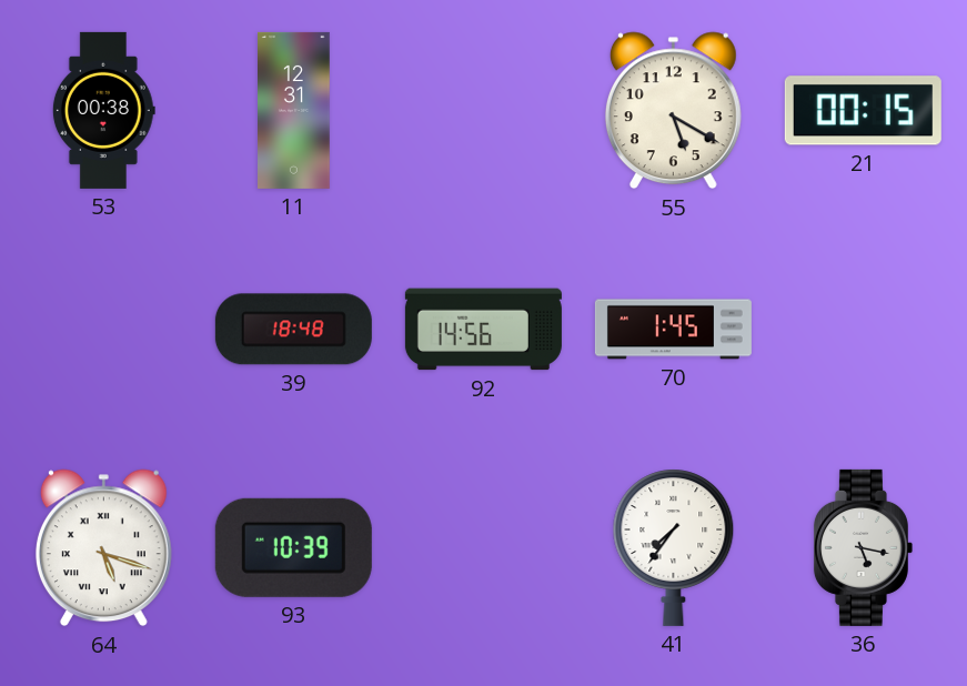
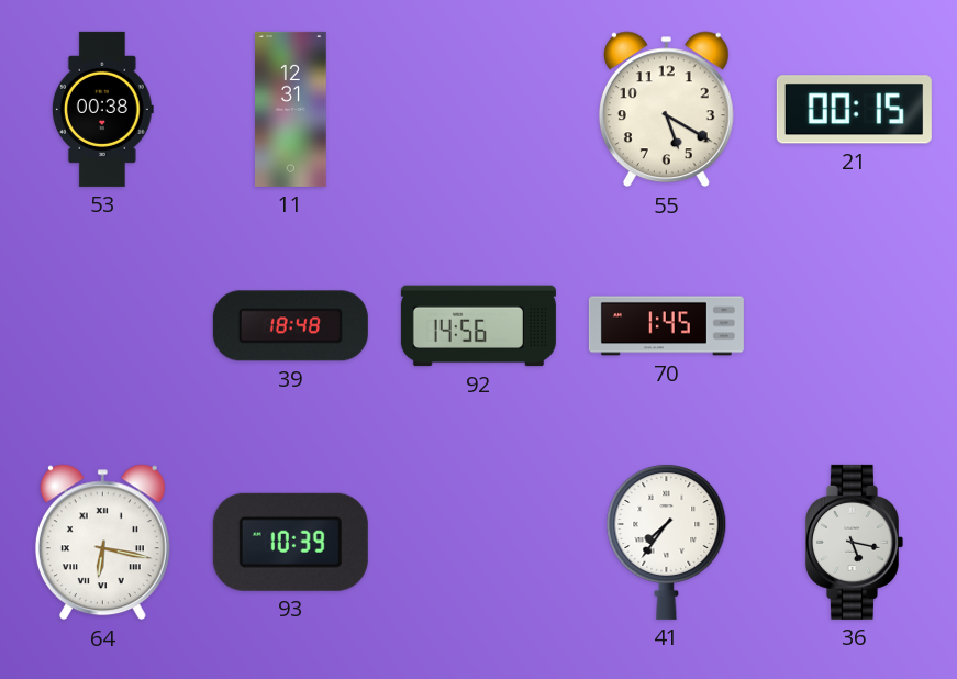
64: 5:18 -> 6:17 (102, 543)
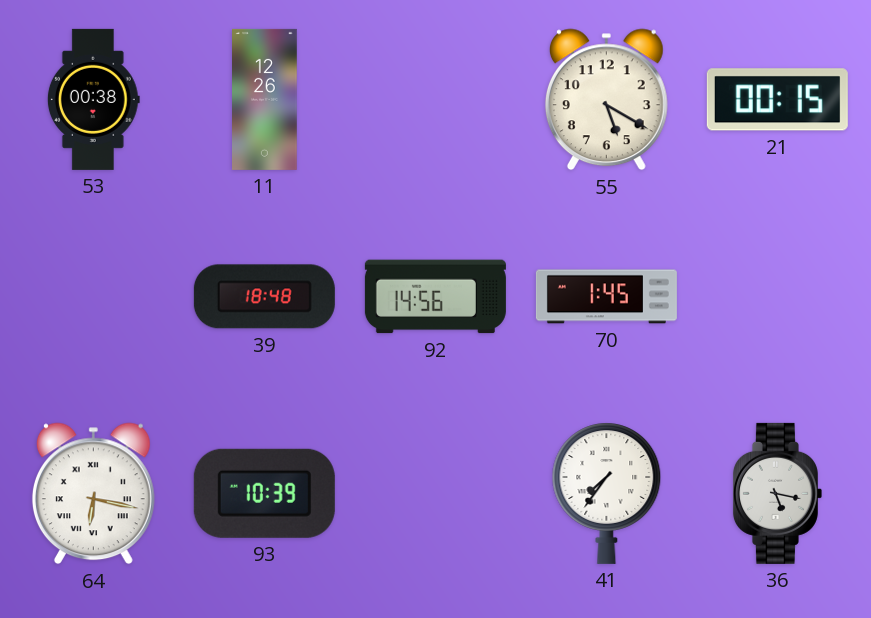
11: 12:31 -> 12:26 (265, 99)
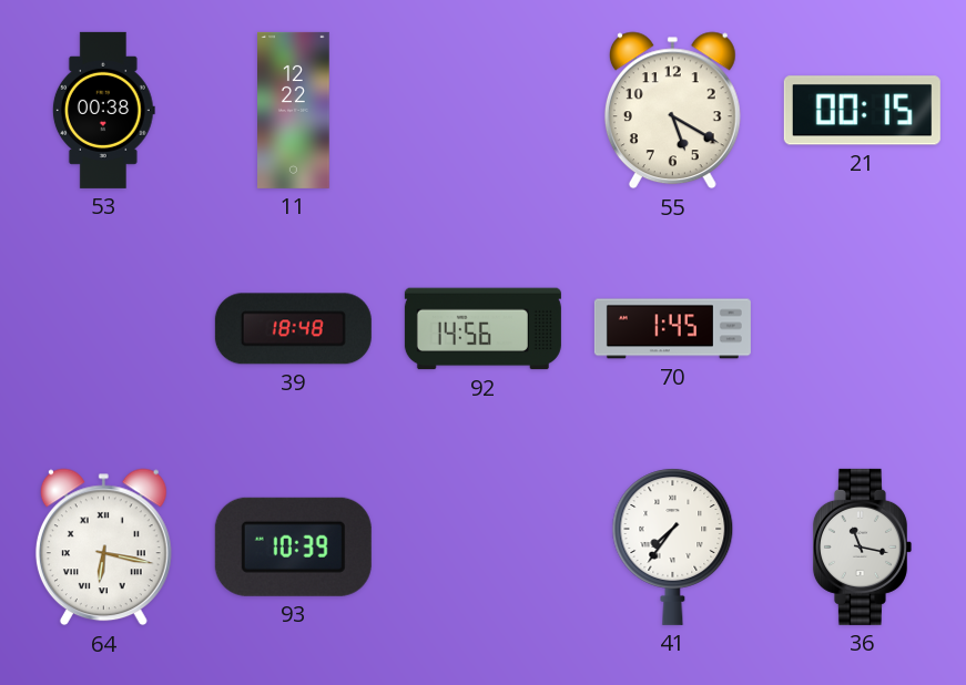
11: 12:26 -> 12:22 (294, 110)
36: 5:17 -> 11:17 (862, 546)
